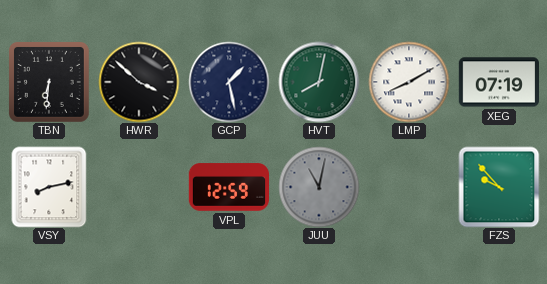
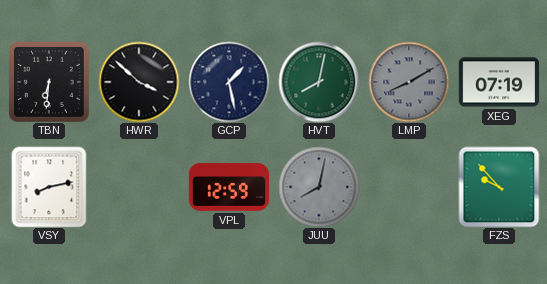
LMP dial: white -> grey (409, 82)
JUU: 11:02 -> 8:02 (319, 187)
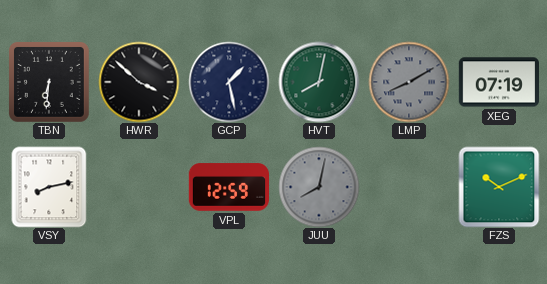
FZS: 9:53 -> 10:11 (499, 187)
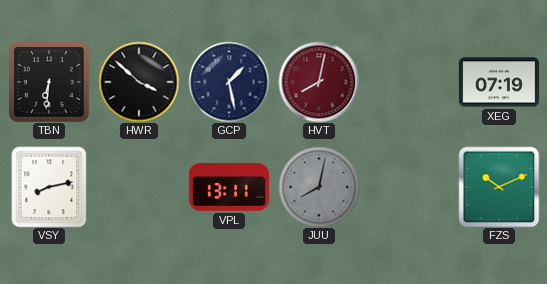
HVT dial: green -> burgundy (319, 82)
LMP: 8:10 -> none (409, 82)
VPL: 12:59 -> 13:11 (228, 187)
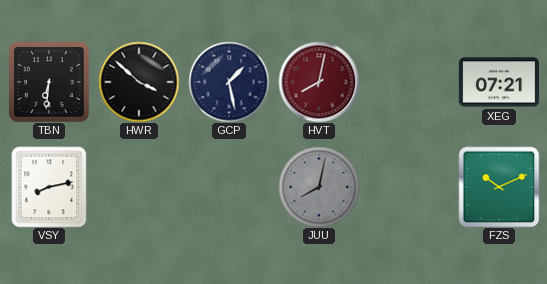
XEG: 07:19 -> 07:21 (498, 82)
VPL: 13:11 -> none (228, 187)
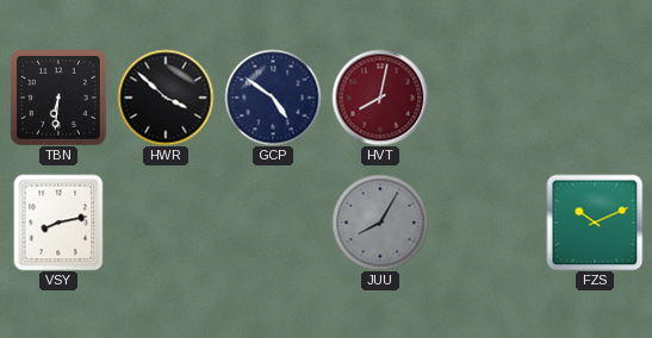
GCP: 1:28 -> 4:51 (273, 98)
XEG: 07:21 -> none (498, 82)
JUU: 8:02 -> 8:05 (380, 223)
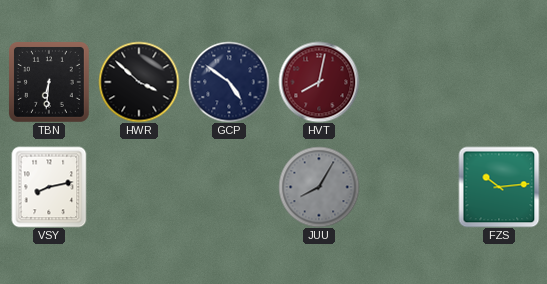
FZS: 10:11 -> 10:14 (499, 187)
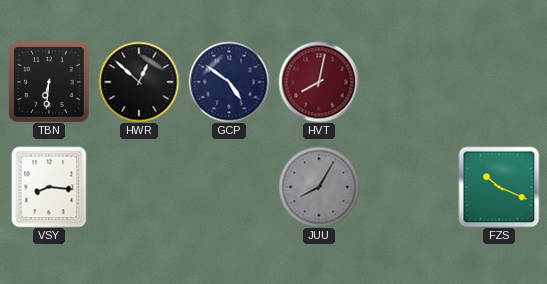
HWR: 3:52 -> 12:52 (139, 82)
VSY: 8:13 -> 8:16 (49, 187)
FZS: 10:14 -> 10:19 (499, 187)
